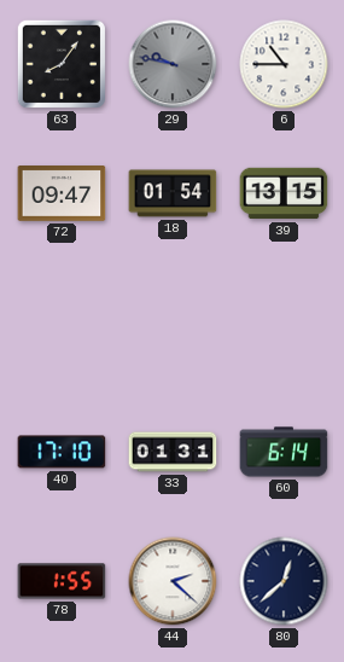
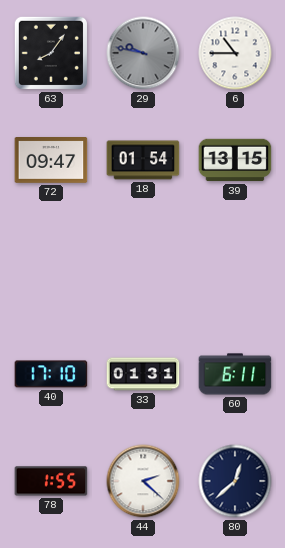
60: 6:14 -> 6:11 (235, 374)
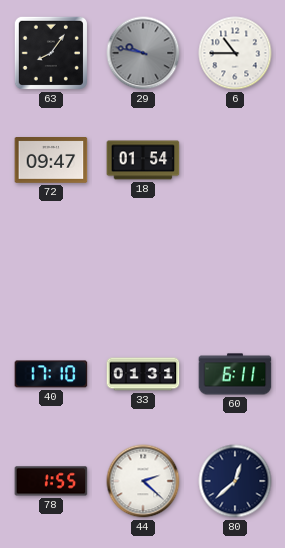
39: 13:15 -> none (235, 160)
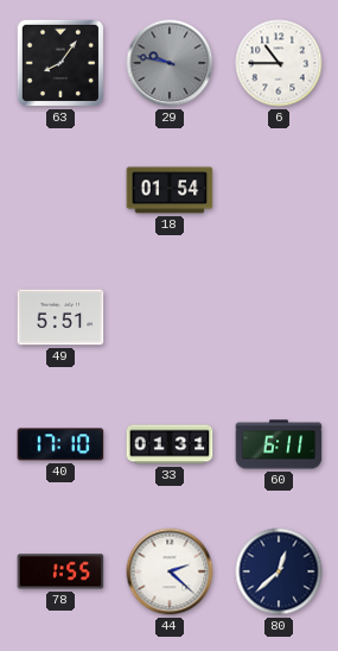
72: 09:47 -> none (51, 161)
49: none -> 5:51 (60, 317)
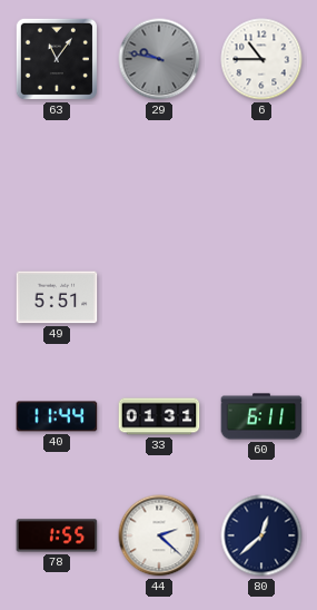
63: 8:06 -> 11:06 (57, 59)
18: 01:54 -> none (170, 190)
40: 17:10 -> 11:44 (57, 416)
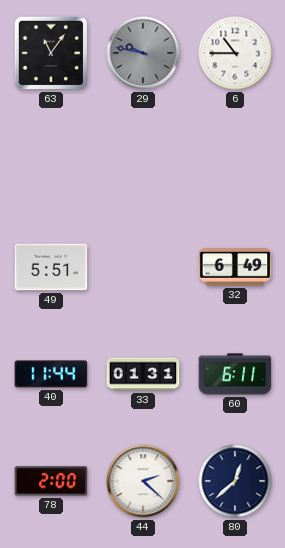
32: none -> 6:49 (235, 268)
78: 1:55 -> 2:00 (51, 481)
